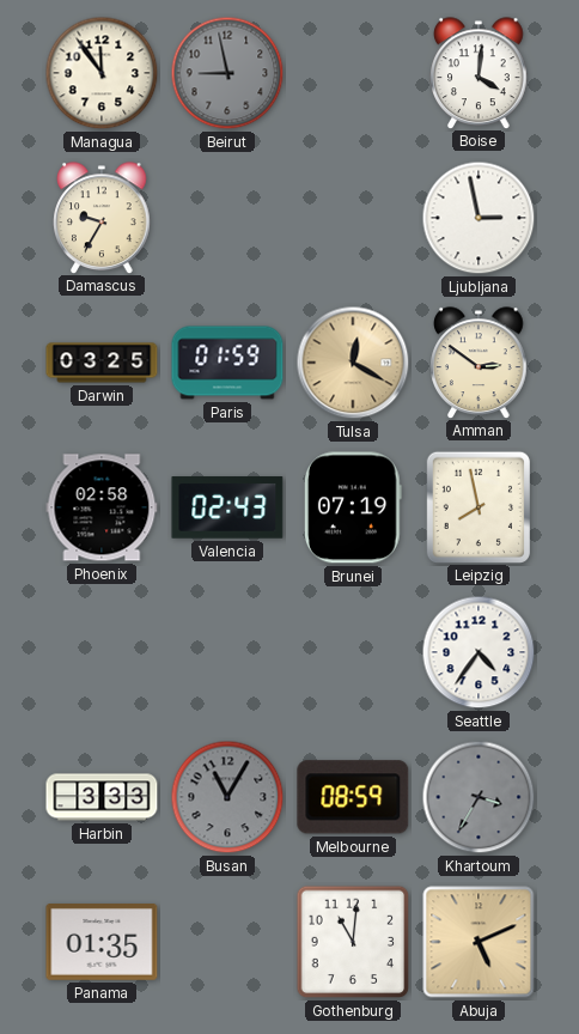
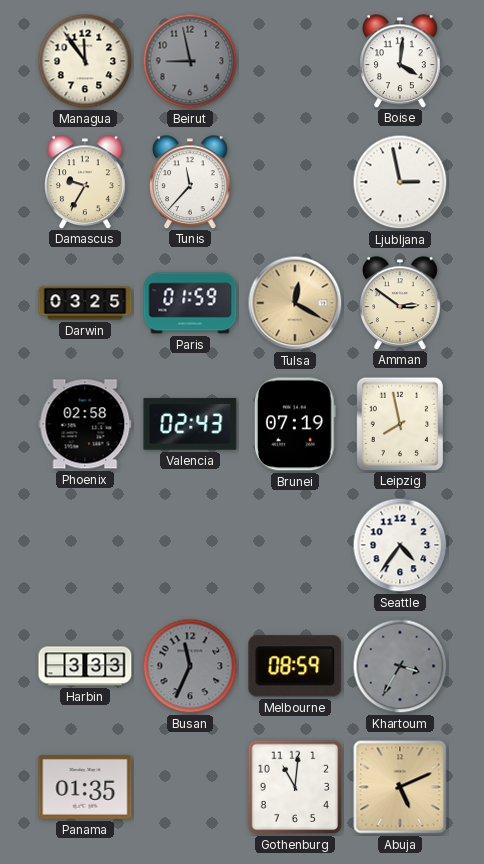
Tunis: none -> 11:37 (190, 182)
Busan: 11:05 -> 11:34 (190, 666)
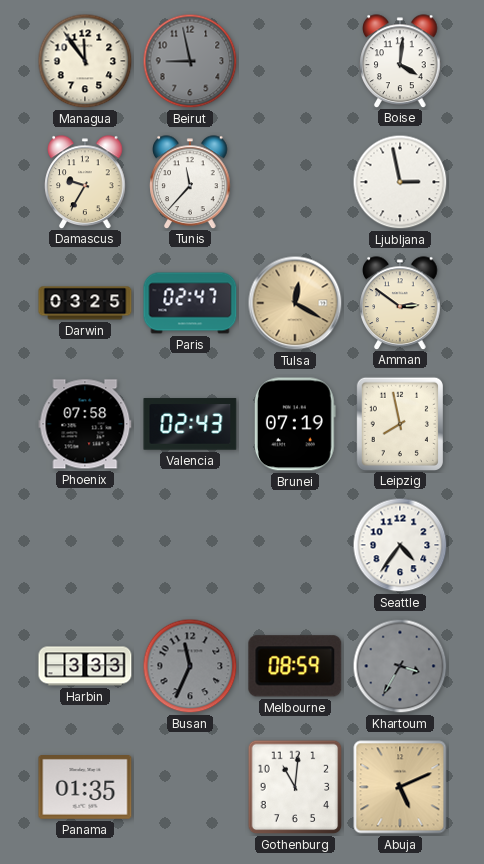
Paris: 01:59 -> 02:47 (190, 303)
Phoenix: 02:58 -> 07:58 (85, 424)
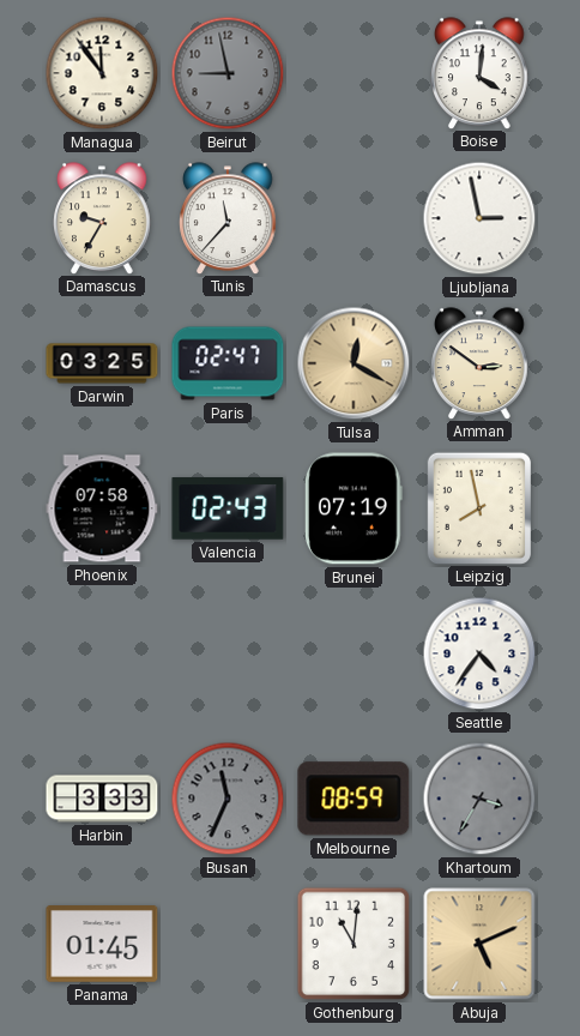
Panama: 01:35 -> 01:45 (102, 945)
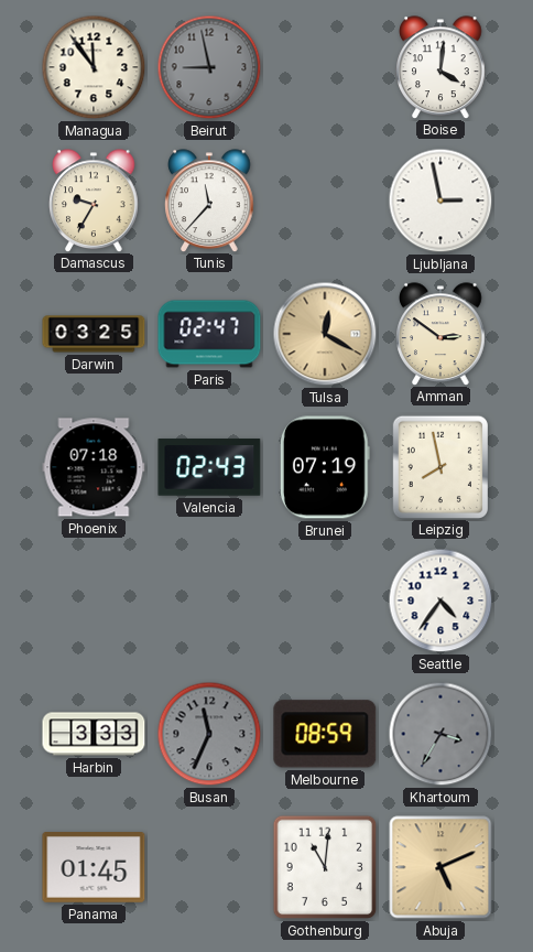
Phoenix: 07:58 -> 07:18 (94, 467)
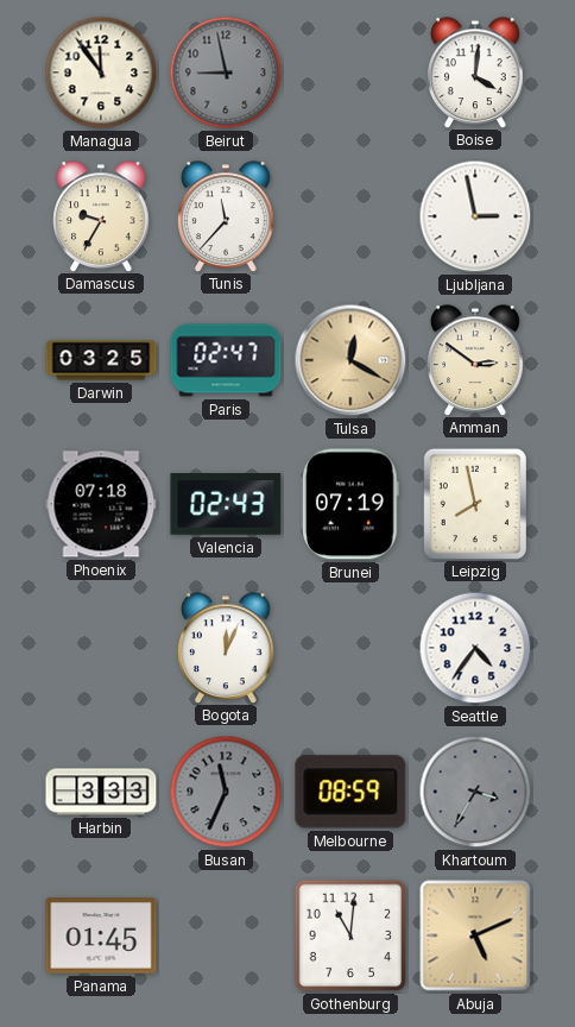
Bogota: none -> 12:04 (226, 648)
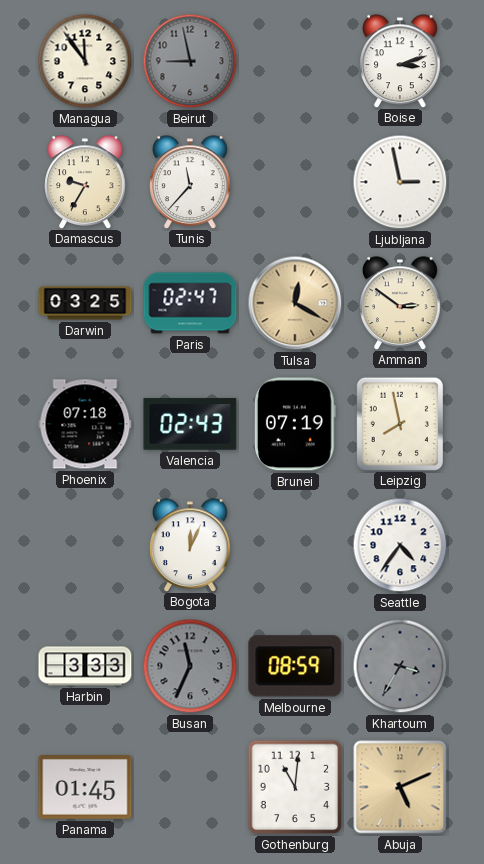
Boise: 4:01 -> 3:12 (400, 61)
